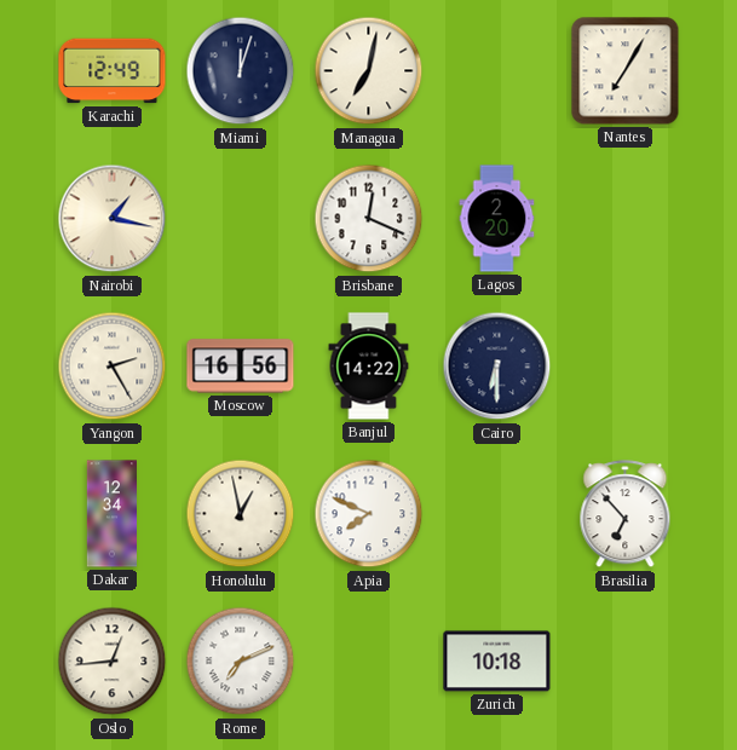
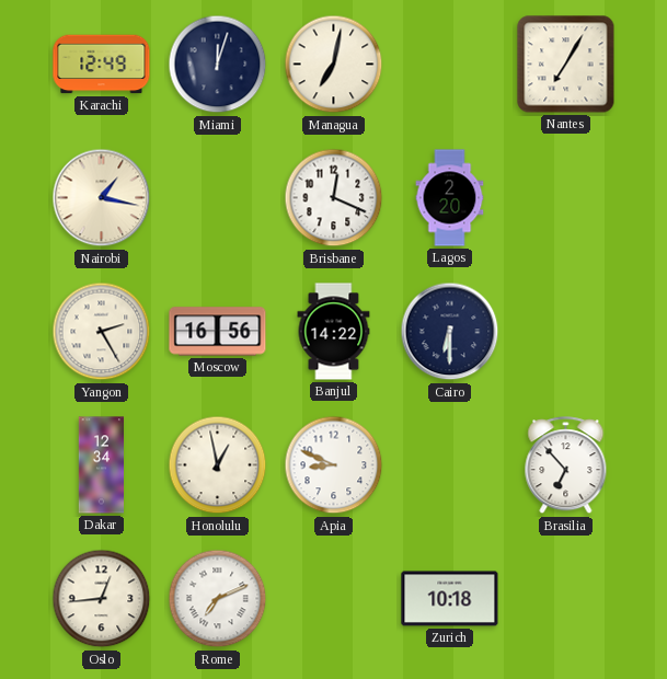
Apia: 7:49 -> 8:49 (334, 465)
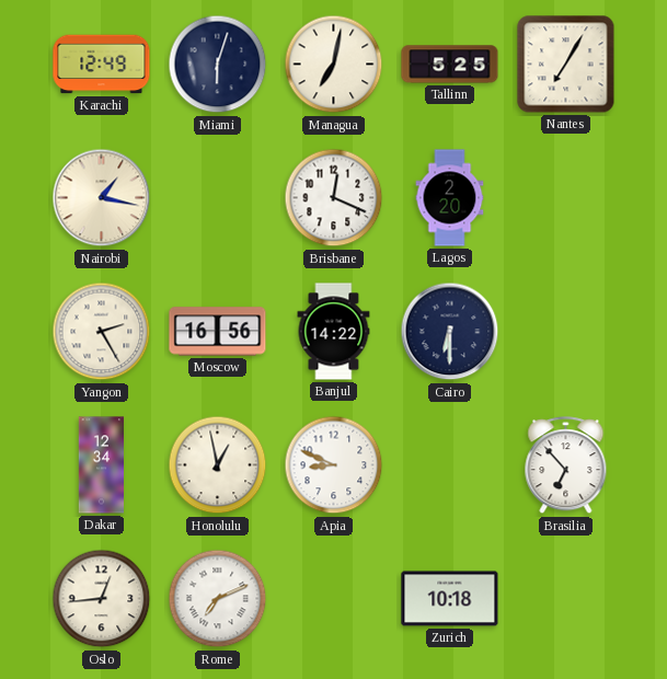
Miami: 12:03 -> 6:03 (218, 65)
Tallinn: none -> 5:25 (450, 65)
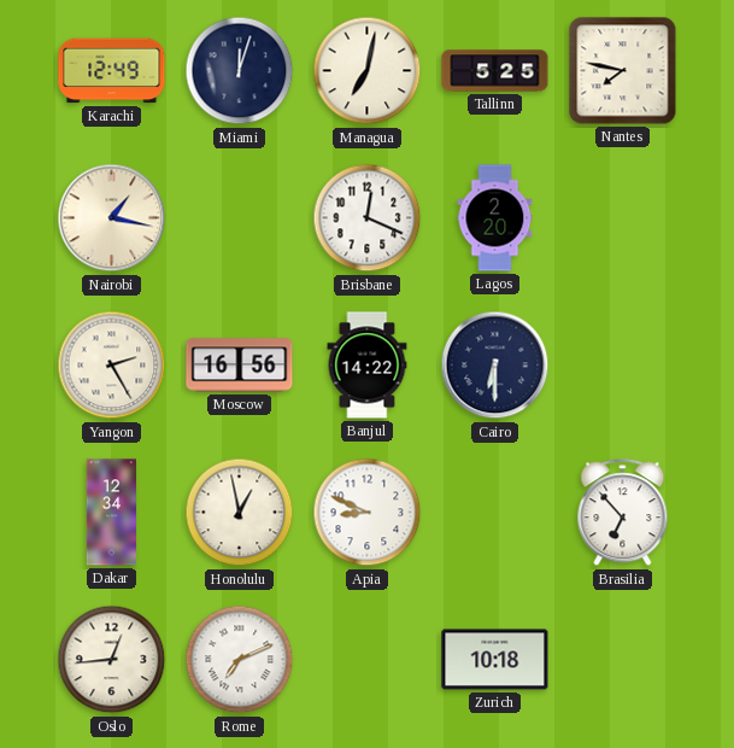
Miami: 6:03 -> 12:03 (240, 71)
Nantes: 7:05 -> 7:47 (623, 71)
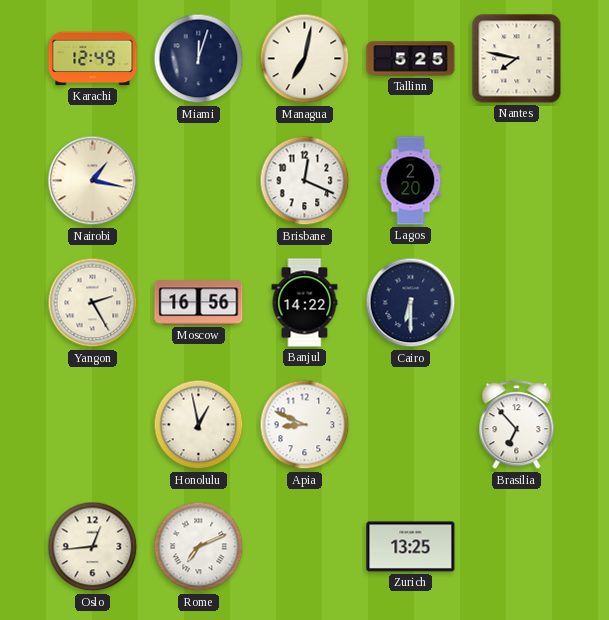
Dakar: 12:34 -> none (112, 513)
Zurich: 10:18 -> 13:25 (411, 547)
